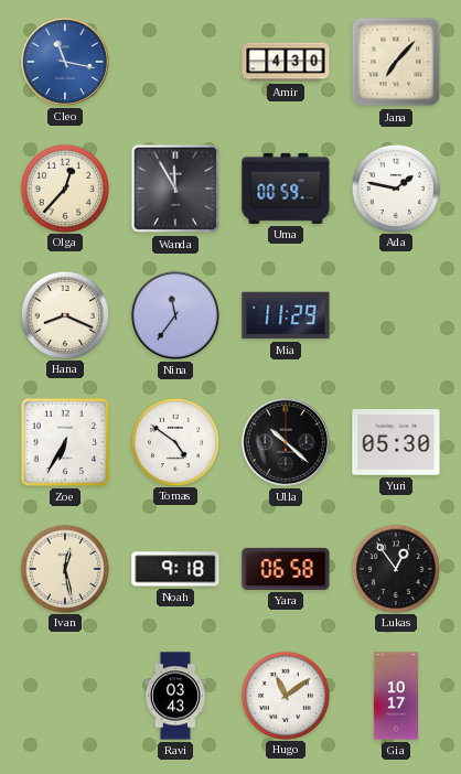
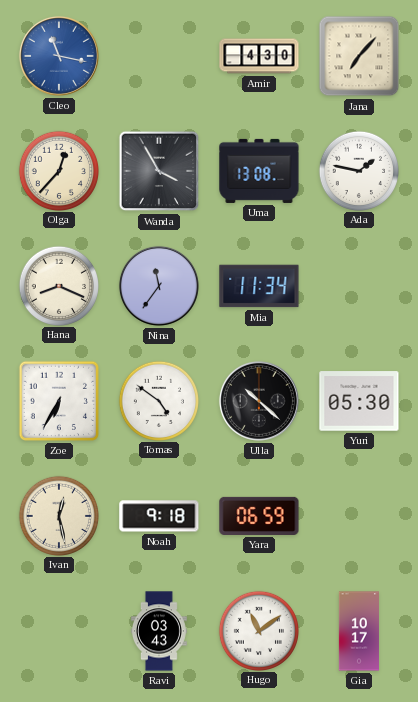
Wanda: 11:55 -> 3:55 (159, 171)
Uma: 00:59 -> 13:08 (259, 171)
Mia: 11:29 -> 11:34 (259, 286)
Yara: 06:58 -> 06:59 (259, 516)
Lukas: 12:54 -> none (395, 568)
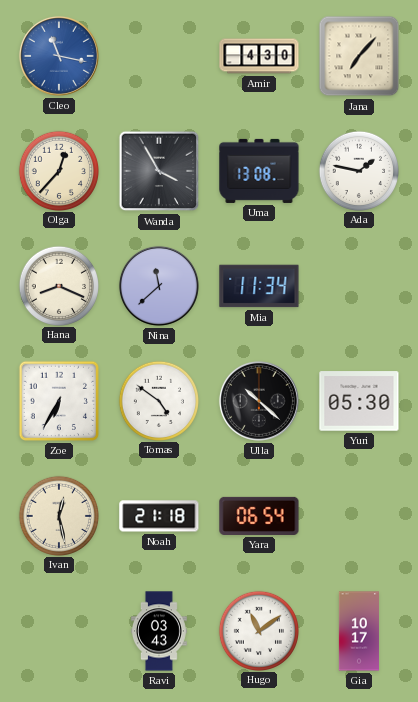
Nina: 11:36 -> 11:38 (159, 286)
Noah: 9:18 -> 21:18 (159, 516)
Yara: 06:59 -> 06:54 (259, 516)
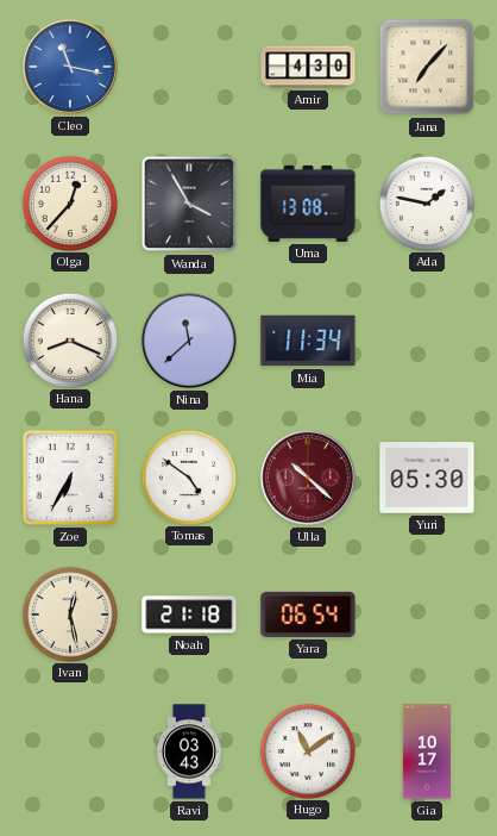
Ulla dial: black -> burgundy (308, 478)
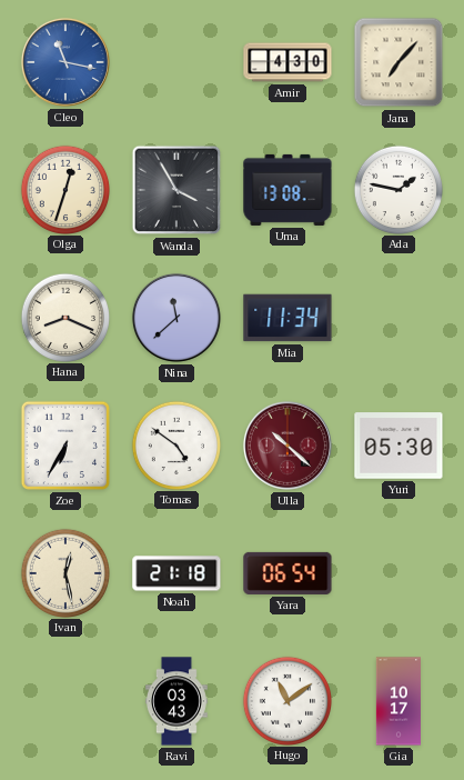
Olga: 12:37 -> 12:33 (64, 189)
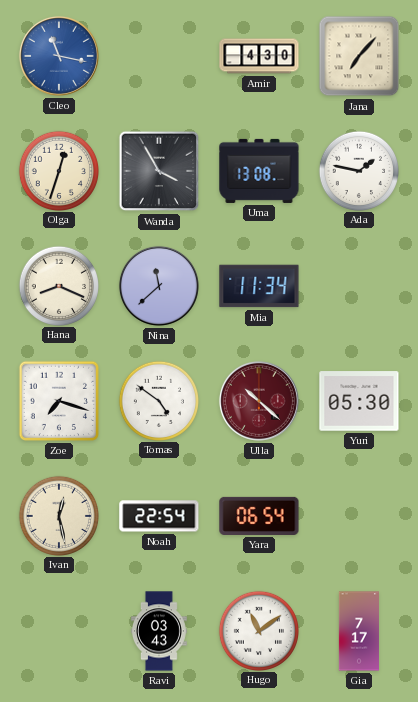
Zoe: 6:35 -> 7:18 (59, 401)
Noah: 21:18 -> 22:54 (159, 516)
Gia: 10:17 -> 7:17 (359, 631)
